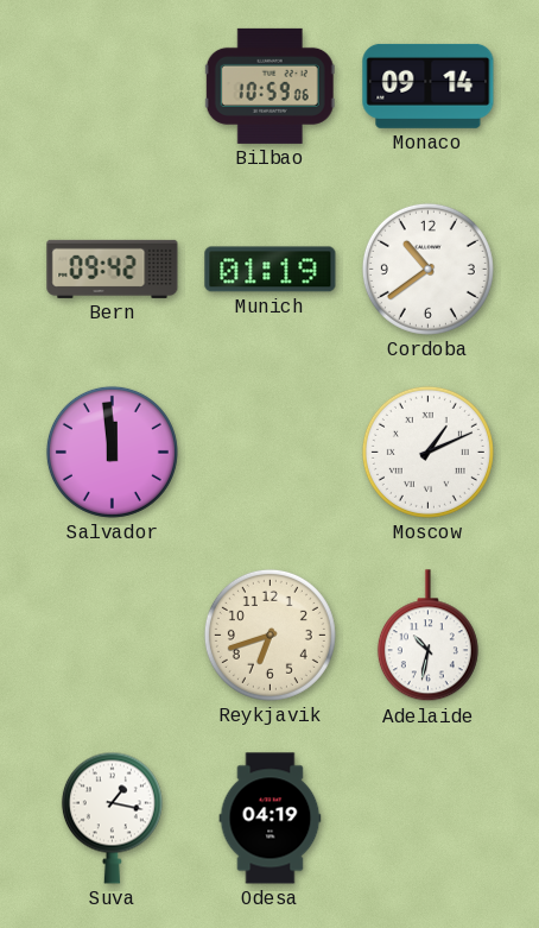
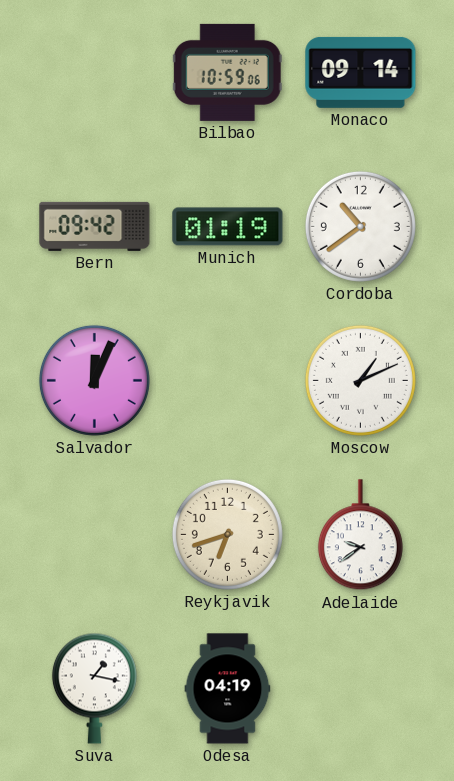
Salvador: 11:59 -> 12:04 (94, 380)
Adelaide: 10:32 -> 9:39 (360, 535)
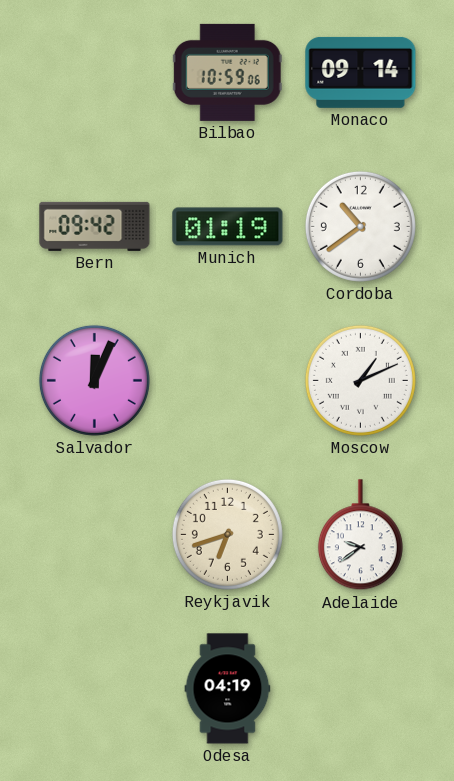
Suva: 1:17 -> none (94, 688)
